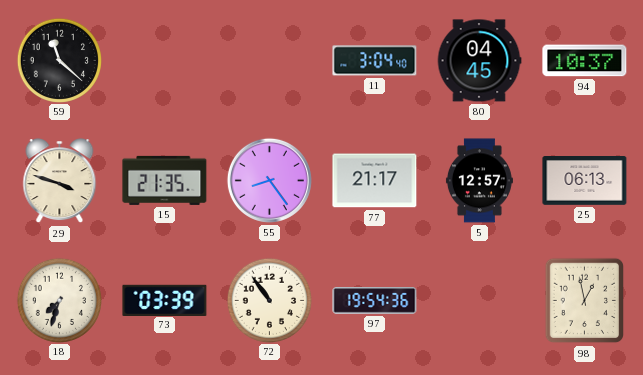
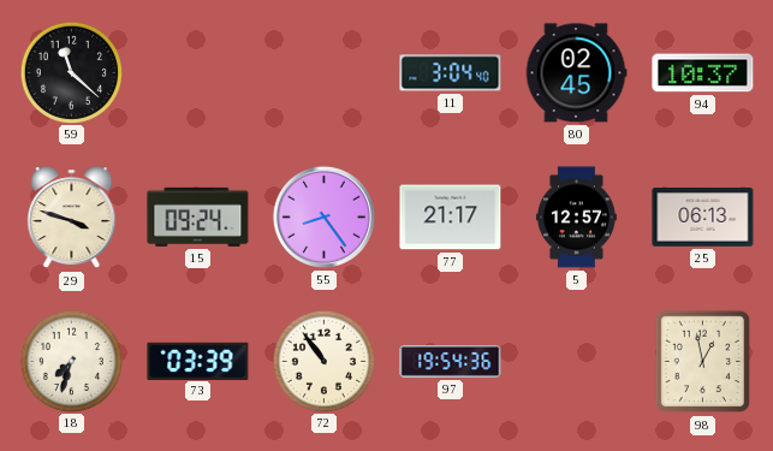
80: 04:45 -> 02:45 (576, 73)
15: 21:35 -> 09:24 (198, 216)
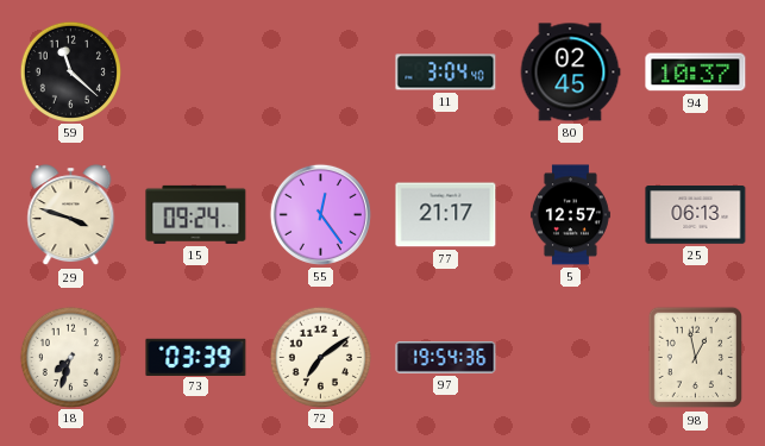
55: 8:24 -> 12:24 (320, 214)
72: 10:54 -> 7:09 (320, 357)
